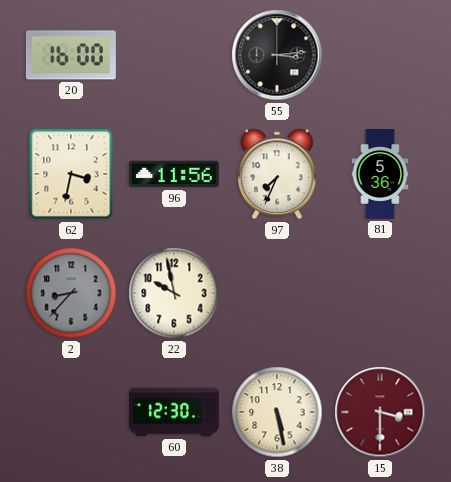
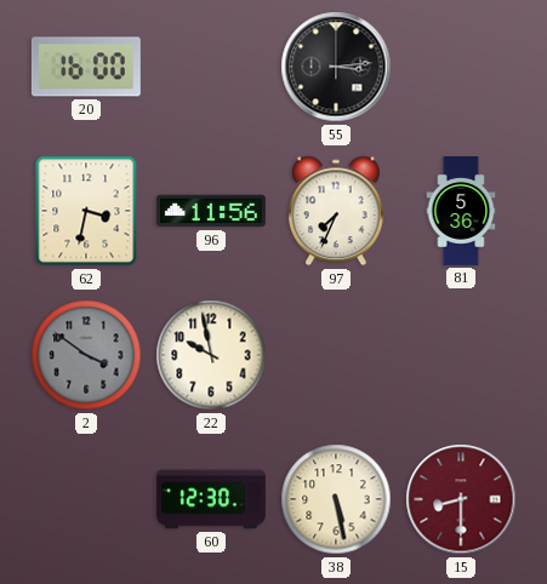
2: 8:37 -> 3:51 (86, 355)
15: 3:30 -> 8:30 (461, 499)
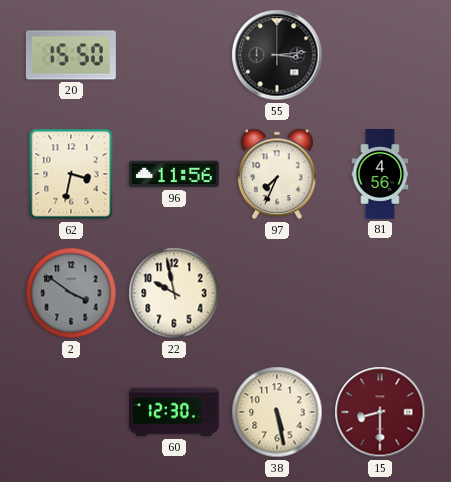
20: 16:00 -> 15:50 (71, 55)
81: 5:36 -> 4:56 (380, 175)
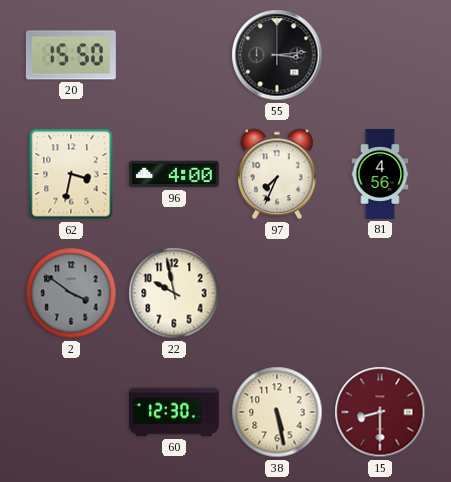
96: 11:56 -> 4:00 (174, 174)
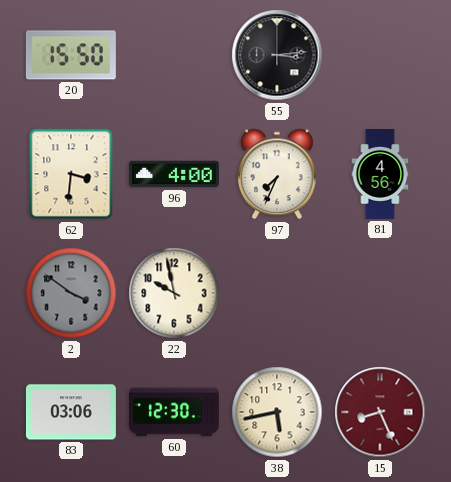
62: 3:32 -> 3:31 (71, 174)
83: none -> 03:06 (71, 412)
38: 5:28 -> 5:43 (277, 412)
15: 8:30 -> 8:26 (380, 412)
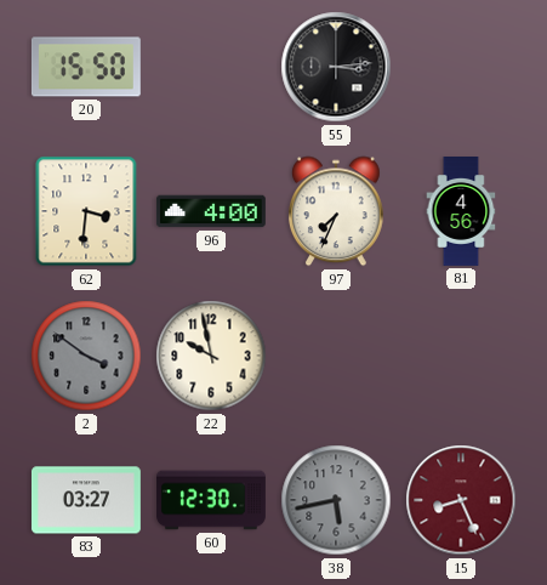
83: 03:06 -> 03:27 (86, 500)
38 dial: cream -> grey (336, 500)
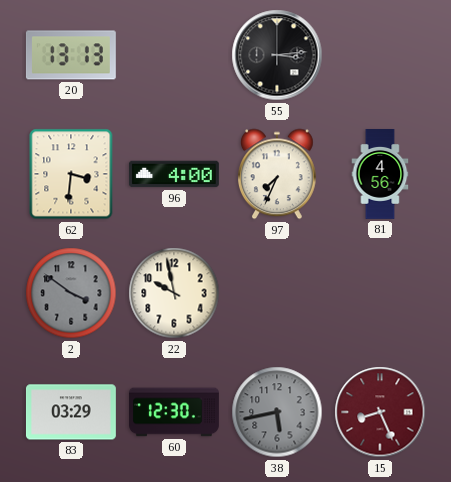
20: 15:50 -> 13:13 (71, 55)
83: 03:27 -> 03:29 (71, 412)
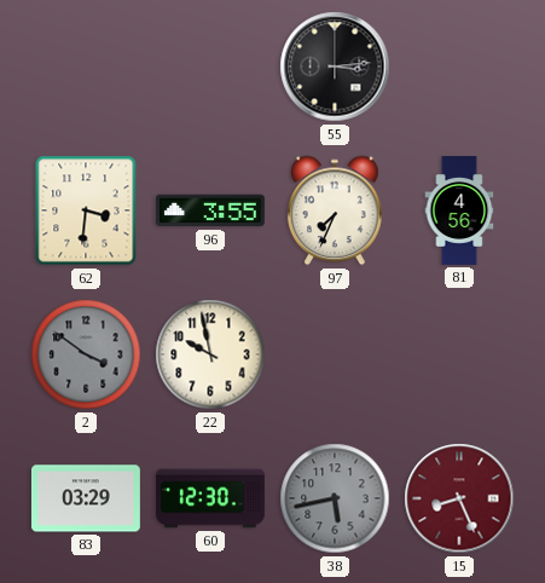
20: 13:13 -> none (71, 55)
96: 4:00 -> 3:55 (210, 210)
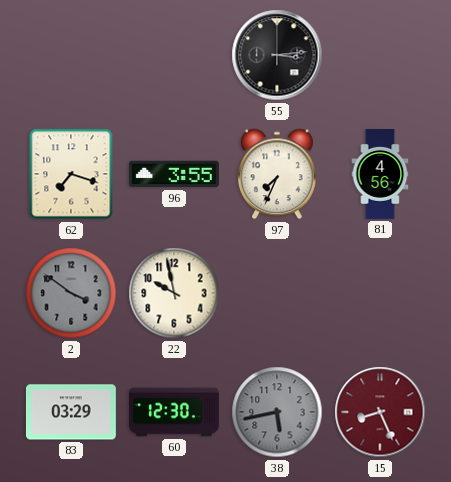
62: 3:31 -> 7:18 (71, 174)
